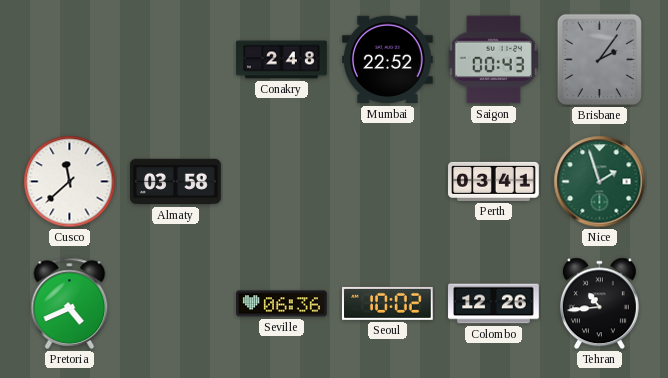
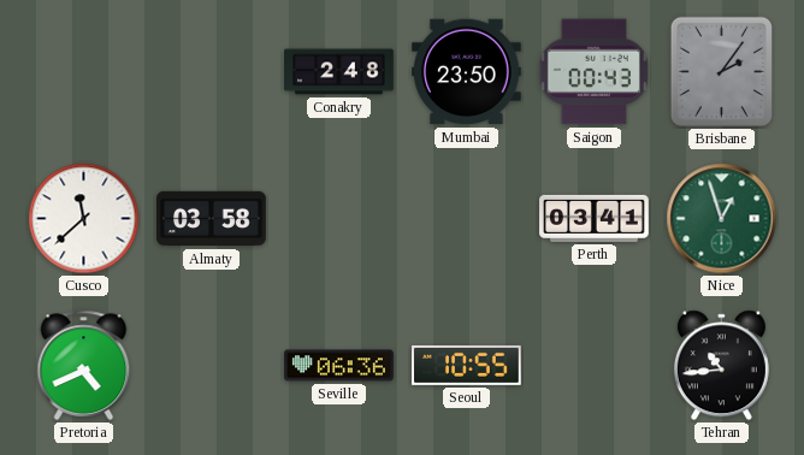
Mumbai: 22:52 -> 23:50 (467, 72)
Nice: 1:57 -> 12:57 (722, 219)
Seoul: 10:02 -> 10:55 (467, 365)
Colombo: 12:26 -> none (494, 304)
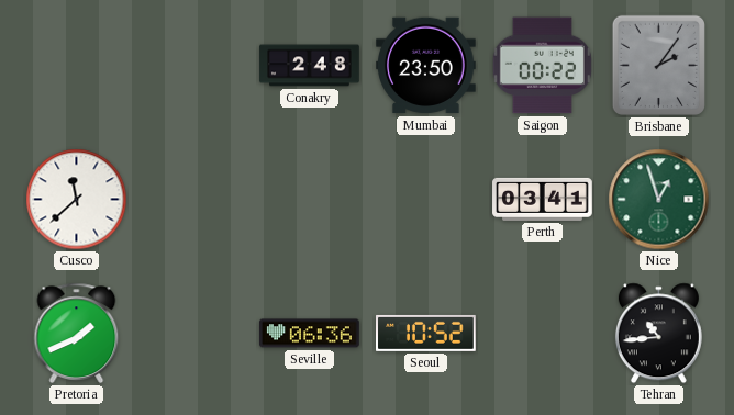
Saigon: 00:43 -> 00:22 (542, 66)
Almaty: 03:58 -> none (212, 219)
Pretoria: 4:41 -> 1:41 (77, 333)
Seoul: 10:55 -> 10:52 (426, 333)
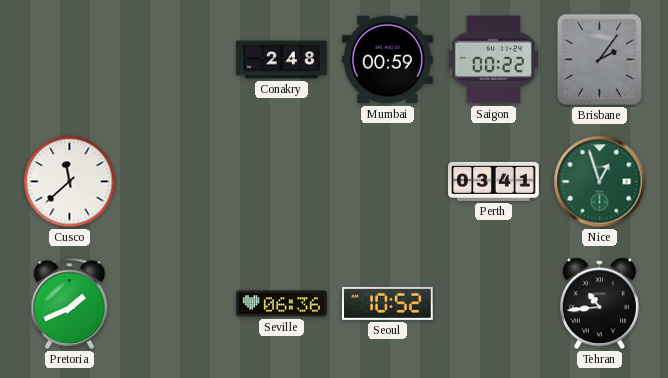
Mumbai: 23:50 -> 00:59 (388, 60)
